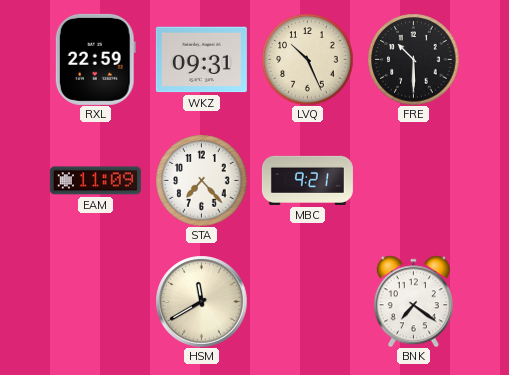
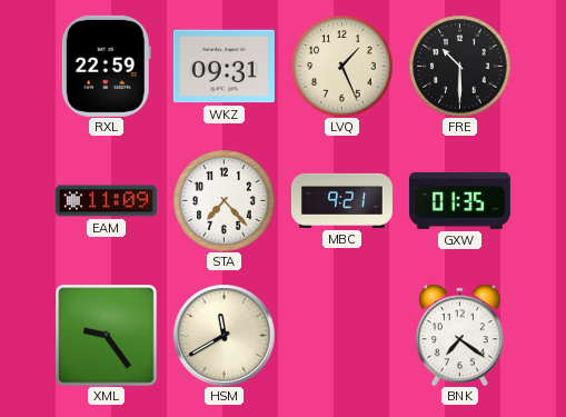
LVQ: 10:26 -> 1:26 (341, 66)
GXW: none -> 01:35 (459, 200)
XML: none -> 9:24 (106, 335)
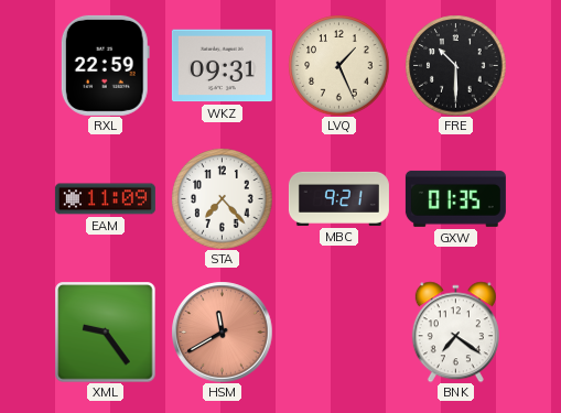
HSM dial: cream -> salmon (222, 332)
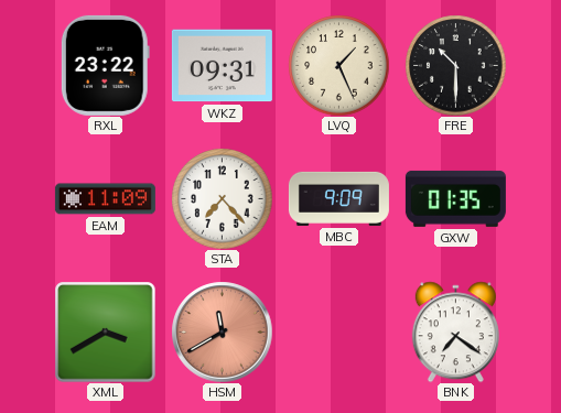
RXL: 22:59 -> 23:22 (105, 65)
MBC: 9:21 -> 9:09 (338, 198)
XML: 9:24 -> 3:40 (105, 332)
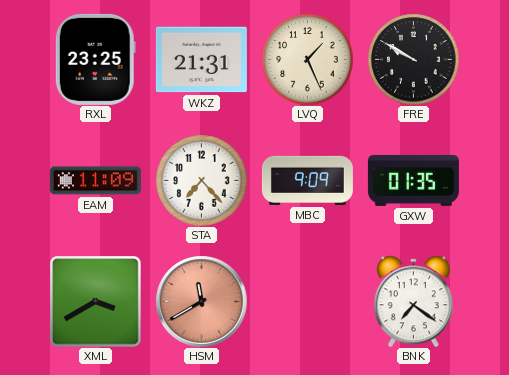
RXL: 23:22 -> 23:25 (95, 59)
WKZ: 09:31 -> 21:31 (201, 60)
FRE: 10:30 -> 9:50 (413, 59)
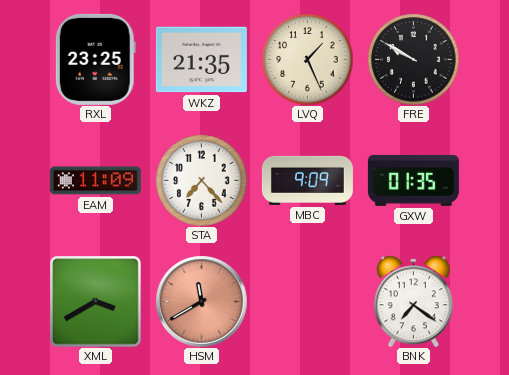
WKZ: 21:31 -> 21:35 (201, 60)
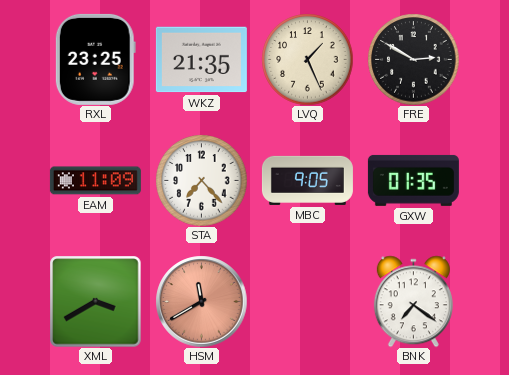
FRE: 9:50 -> 2:50 (413, 59)
MBC: 9:09 -> 9:05 (307, 180)
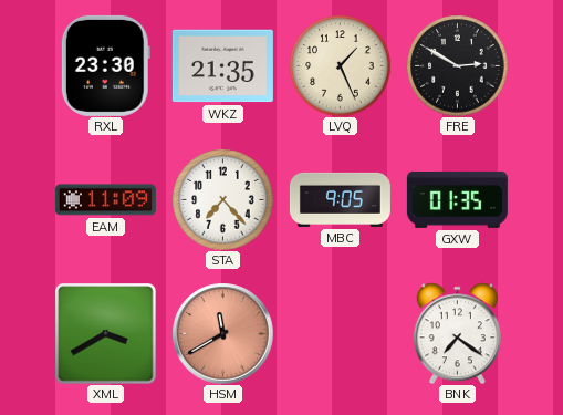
RXL: 23:25 -> 23:30 (105, 65)
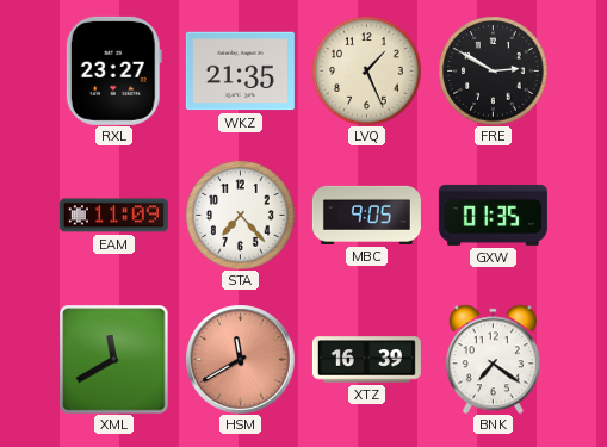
RXL: 23:30 -> 23:27 (113, 70)
XML: 3:40 -> 11:40 (113, 359)
XTZ: none -> 16:39 (366, 360)
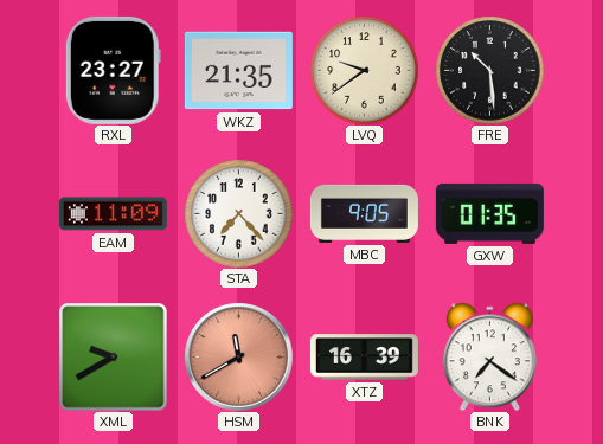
LVQ: 1:26 -> 9:39 (364, 70)
FRE: 2:50 -> 10:29 (489, 70)
XML: 11:40 -> 9:40 (113, 356)
